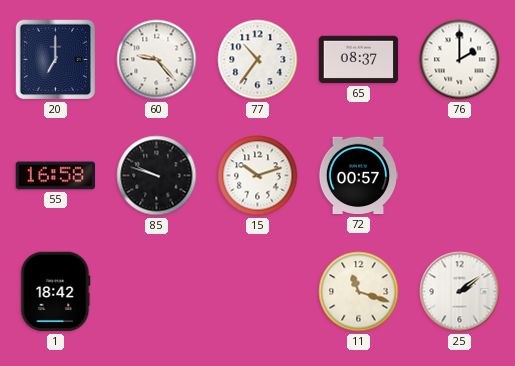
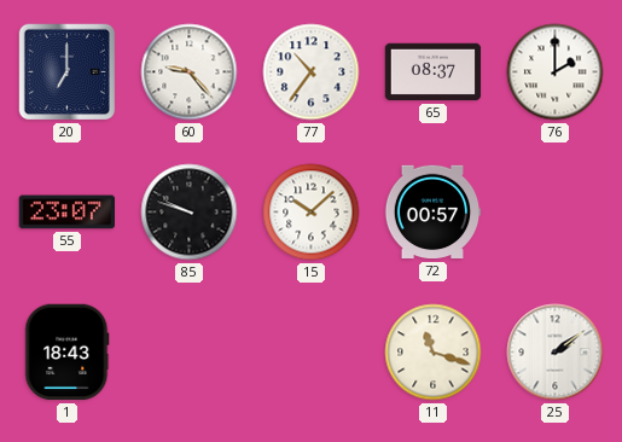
55: 16:58 -> 23:07 (68, 213)
15: 10:12 -> 10:08 (312, 213)
1: 18:42 -> 18:43 (68, 353)
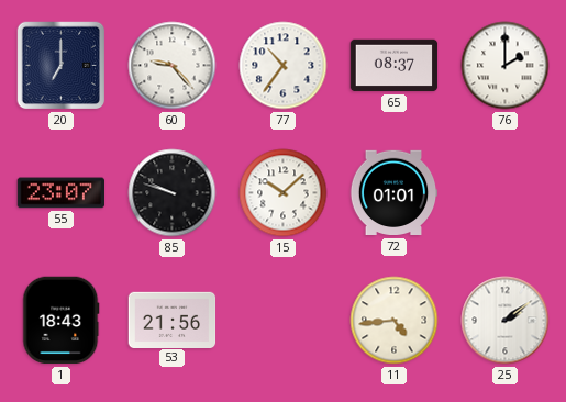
72: 00:57 -> 01:01 (393, 193)
53: none -> 21:56 (173, 320)
11: 11:18 -> 4:44 (395, 321)
